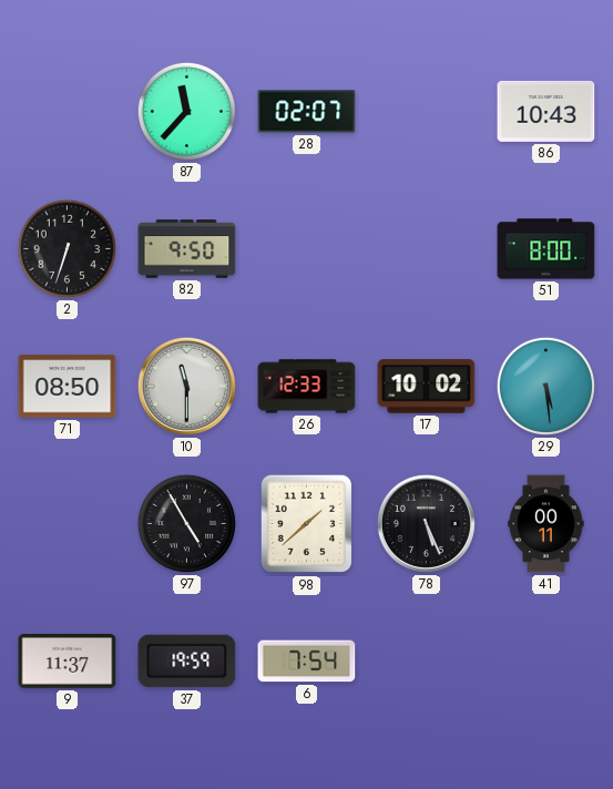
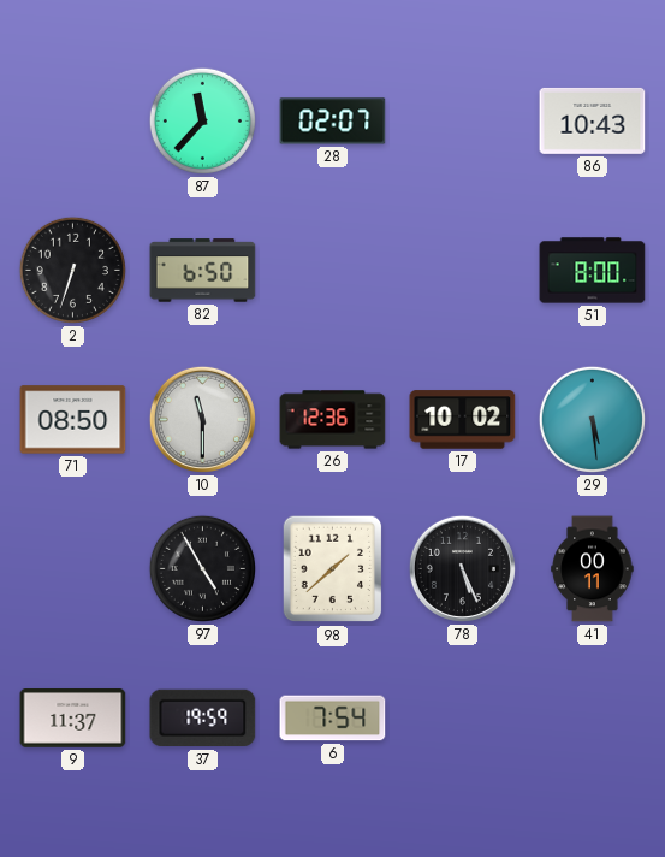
82: 9:50 -> 6:50 (203, 271)
26: 12:33 -> 12:36 (333, 420)
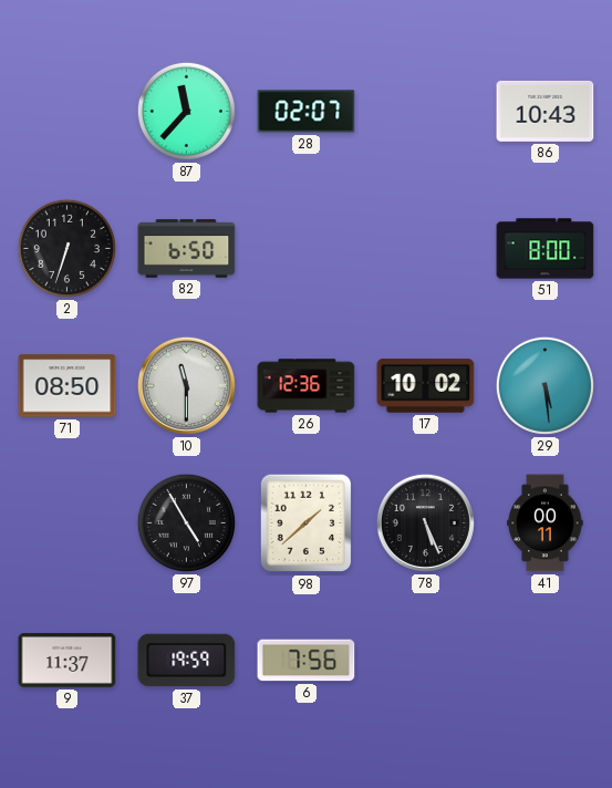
6: 7:54 -> 7:56 (307, 661)
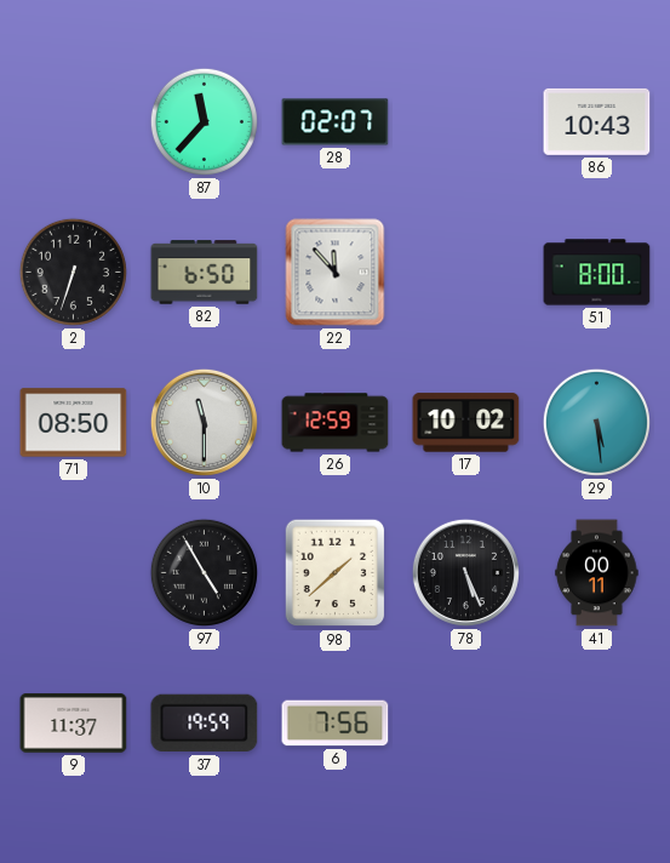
22: none -> 11:53 (336, 273)
26: 12:36 -> 12:59 (336, 423)
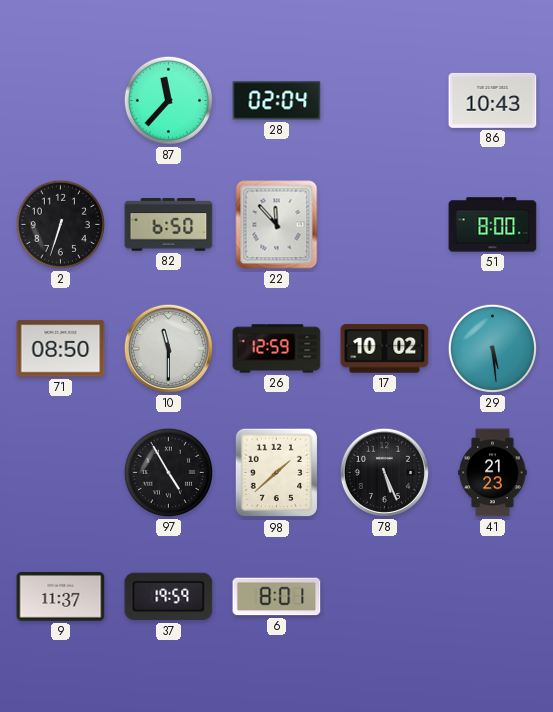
28: 02:07 -> 02:04 (277, 101)
41: 00:11 -> 21:23 (493, 473)
6: 7:56 -> 8:01 (277, 597)
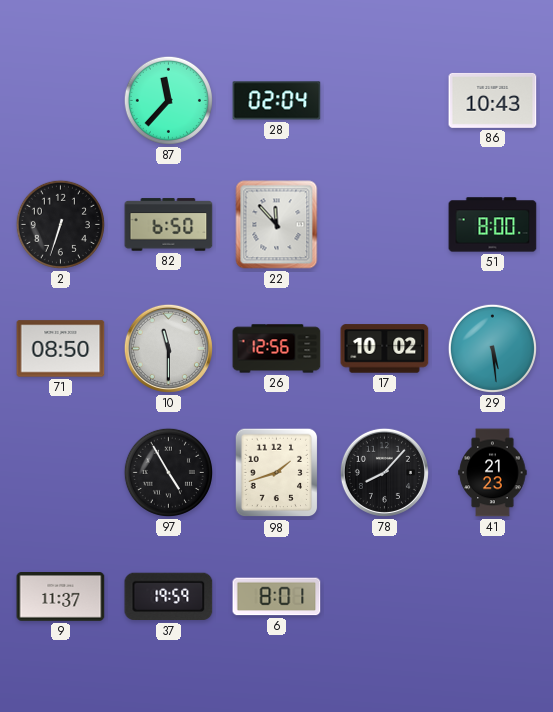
26: 12:59 -> 12:56 (277, 349)
98: 1:38 -> 1:42 (277, 473)
78: 5:26 -> 8:07 (384, 472)
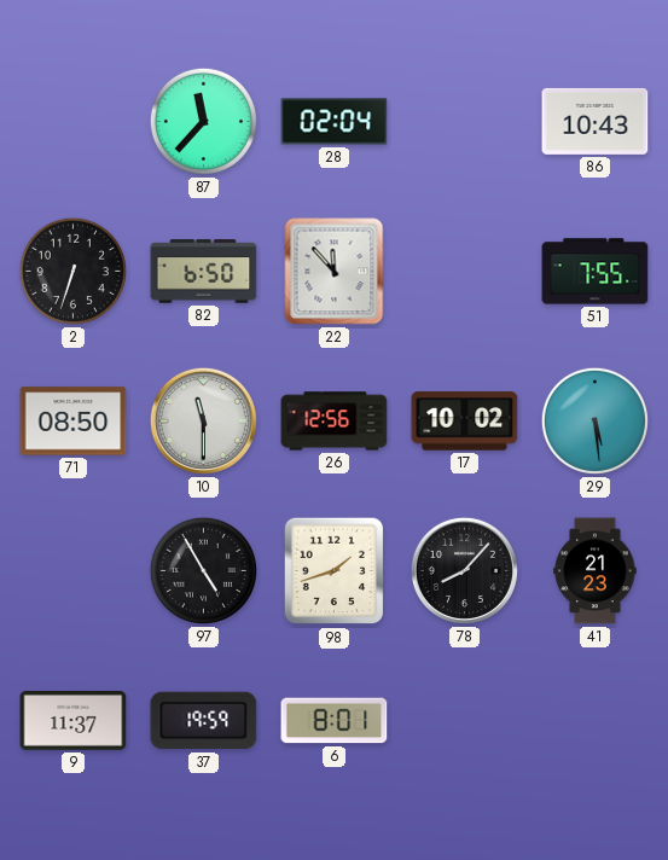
51: 8:00 -> 7:55 (596, 272)
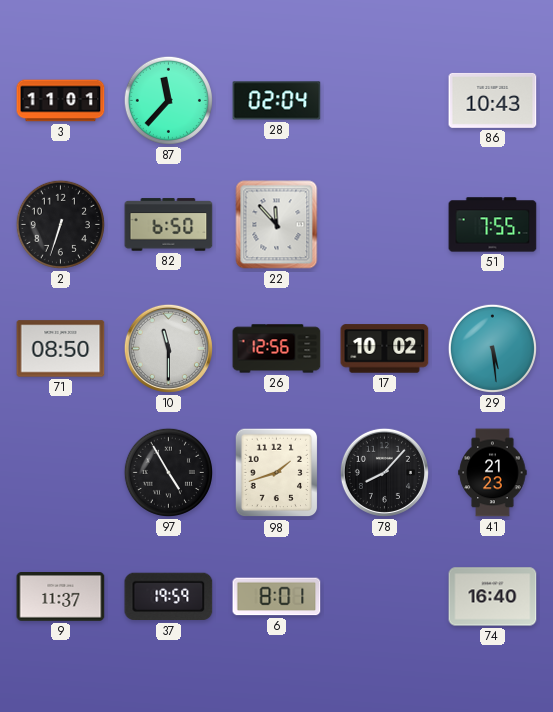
3: none -> 11:01 (61, 101)
74: none -> 16:40 (493, 597)
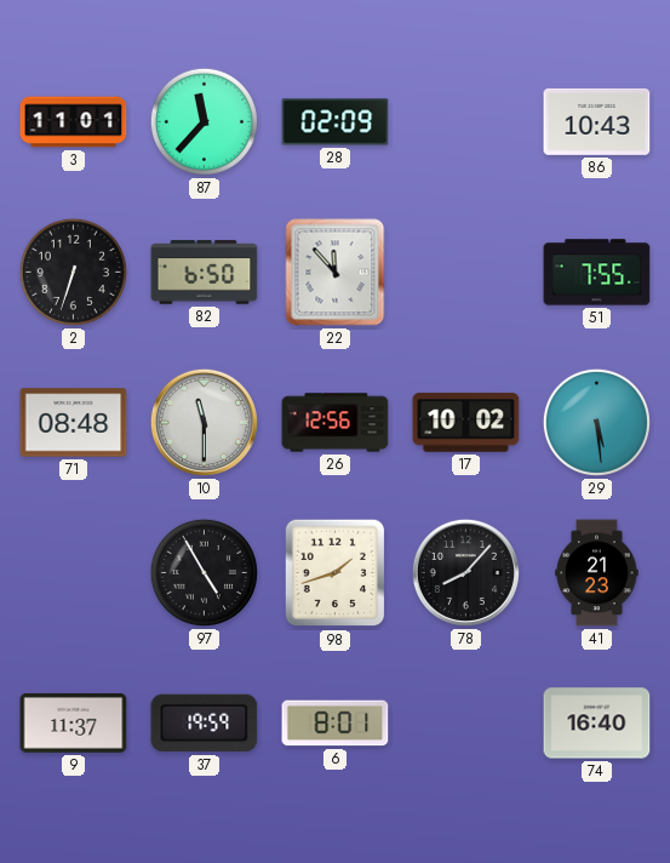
28: 02:04 -> 02:09 (336, 122)
71: 08:50 -> 08:48 (74, 423)
